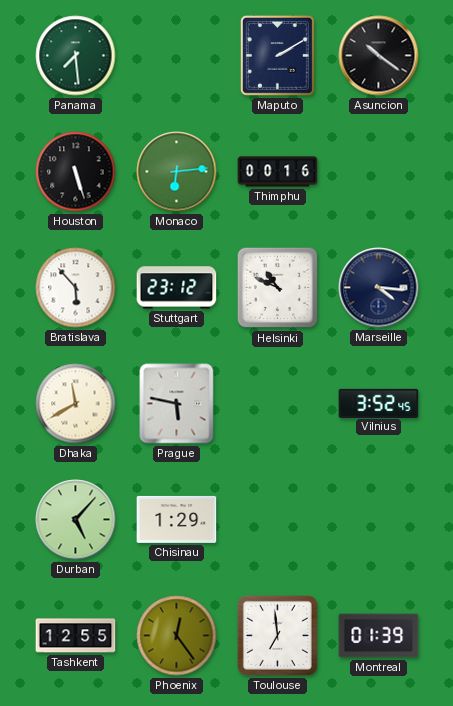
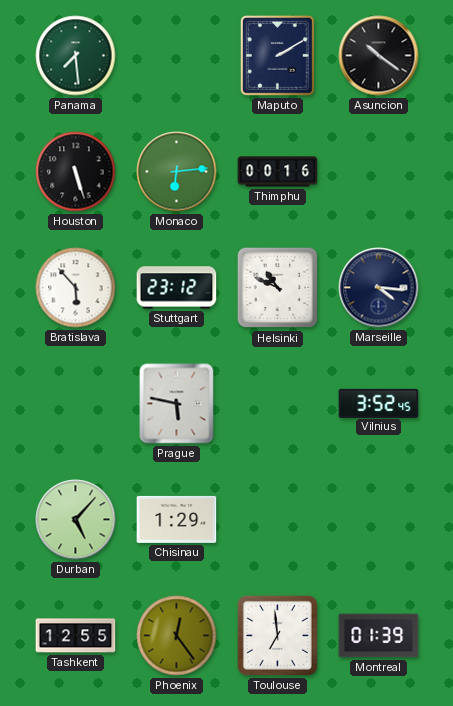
Dhaka: 11:40 -> none (76, 404)
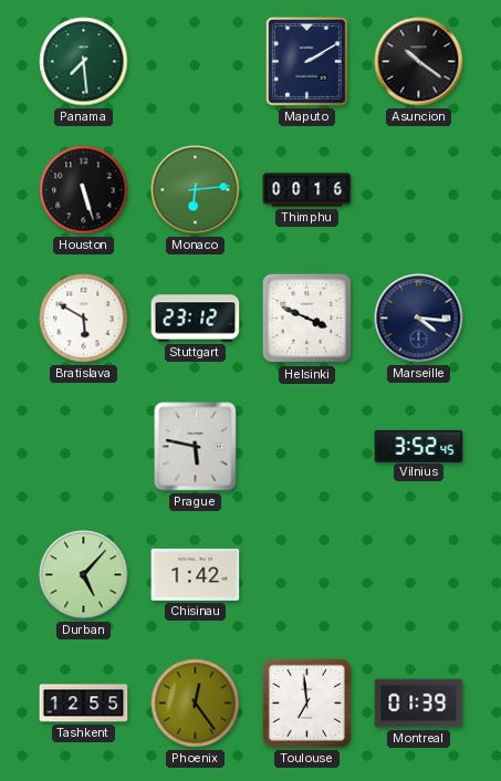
Bratislava: 5:53 -> 5:50 (84, 319)
Helsinki: 10:49 -> 3:49 (307, 319)
Chisinau: 1:29 -> 1:42 (196, 574)
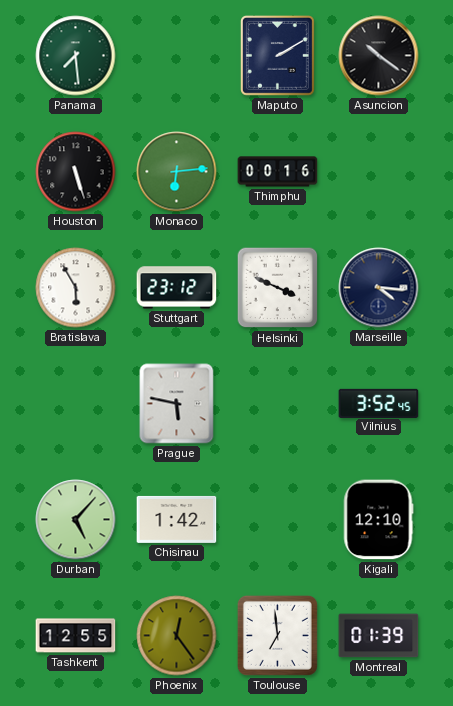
Bratislava: 5:50 -> 5:55 (76, 288)
Kigali: none -> 12:10 (378, 520)
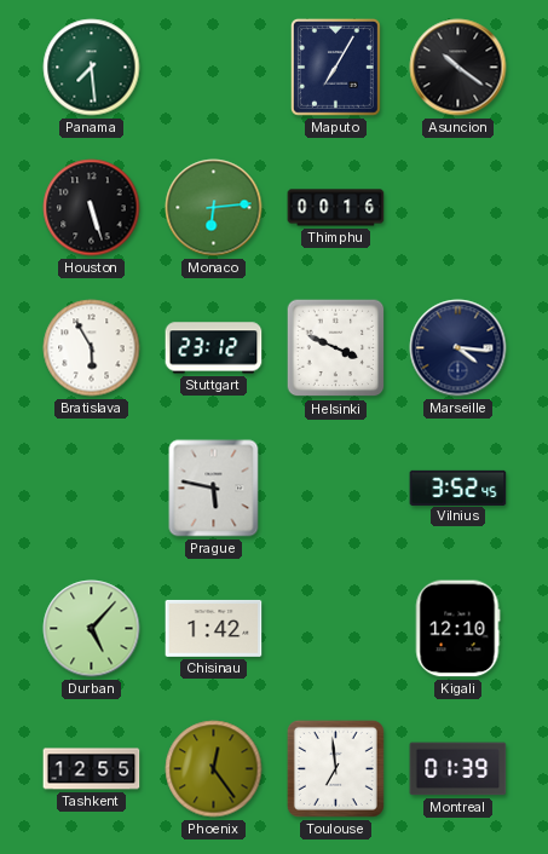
Maputo: 2:10 -> 7:05 (335, 68)
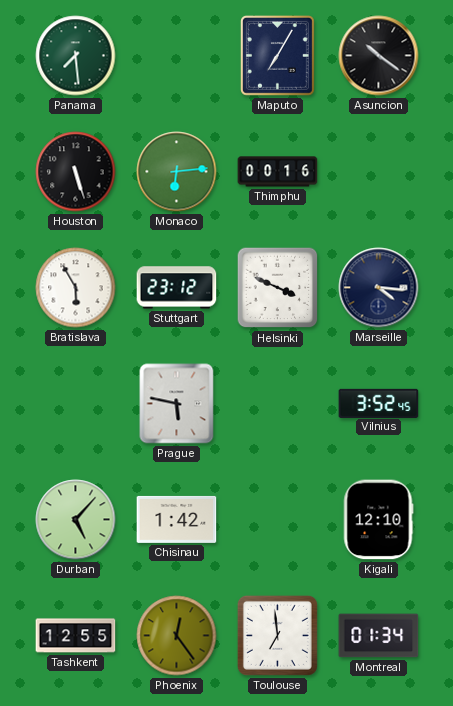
Montreal: 01:39 -> 01:34 (379, 636)
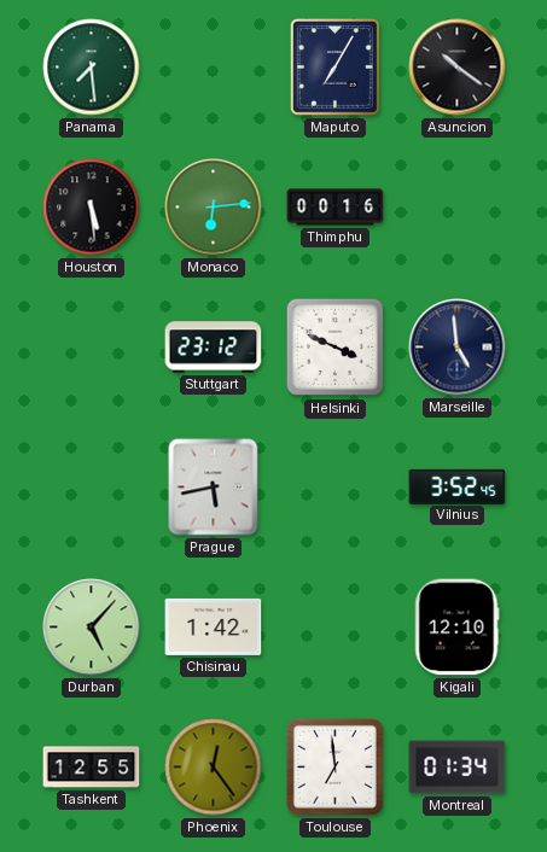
Houston: 5:27 -> 5:29 (92, 208)
Bratislava: 5:55 -> none (76, 288)
Marseille: 4:16 -> 4:59 (458, 348)
Prague: 5:47 -> 5:43 (214, 488)
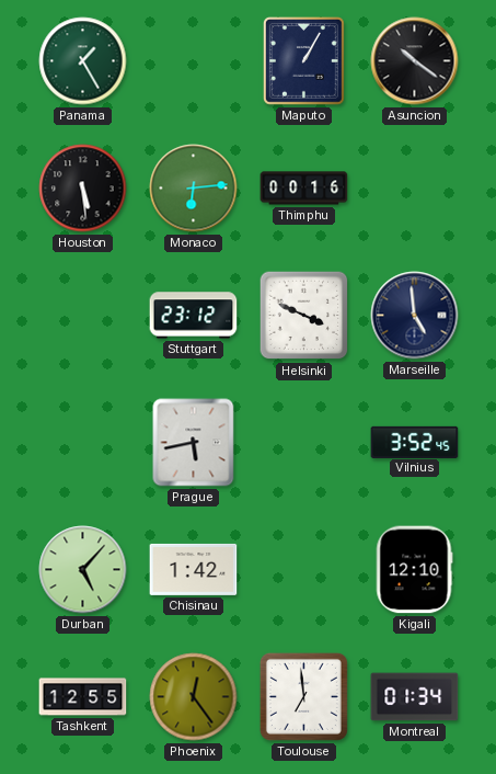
Panama: 7:29 -> 1:25 (83, 61)
Maputo: 7:05 -> 1:05 (303, 61)
